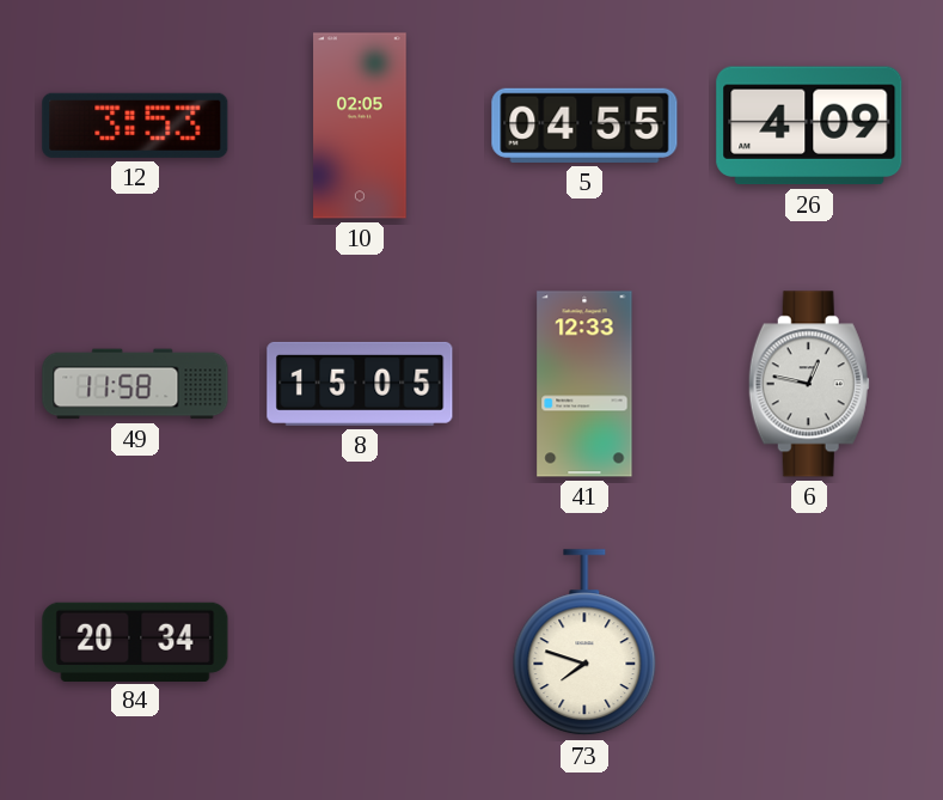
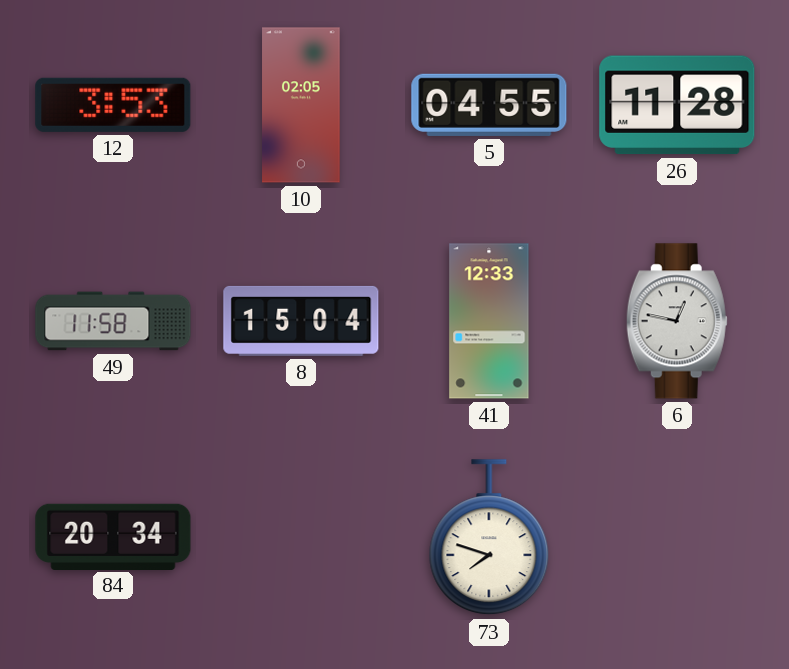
26: 4:09 -> 11:28 (677, 105)
8: 15:05 -> 15:04 (301, 321)
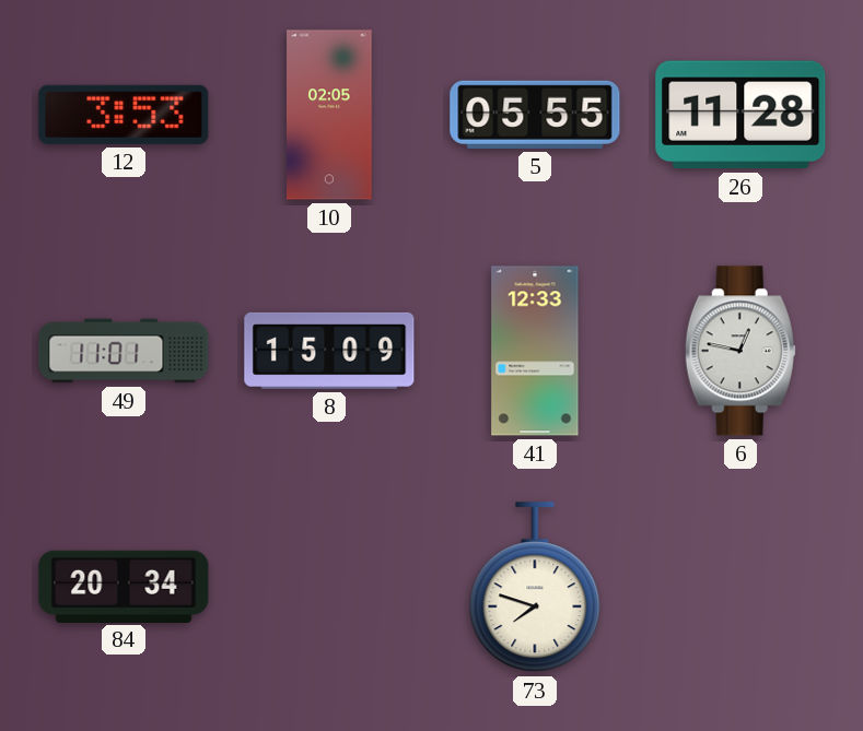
5: 04:55 -> 05:55 (535, 115)
49: 11:58 -> 11:01 (124, 351)
8: 15:04 -> 15:09 (329, 351)
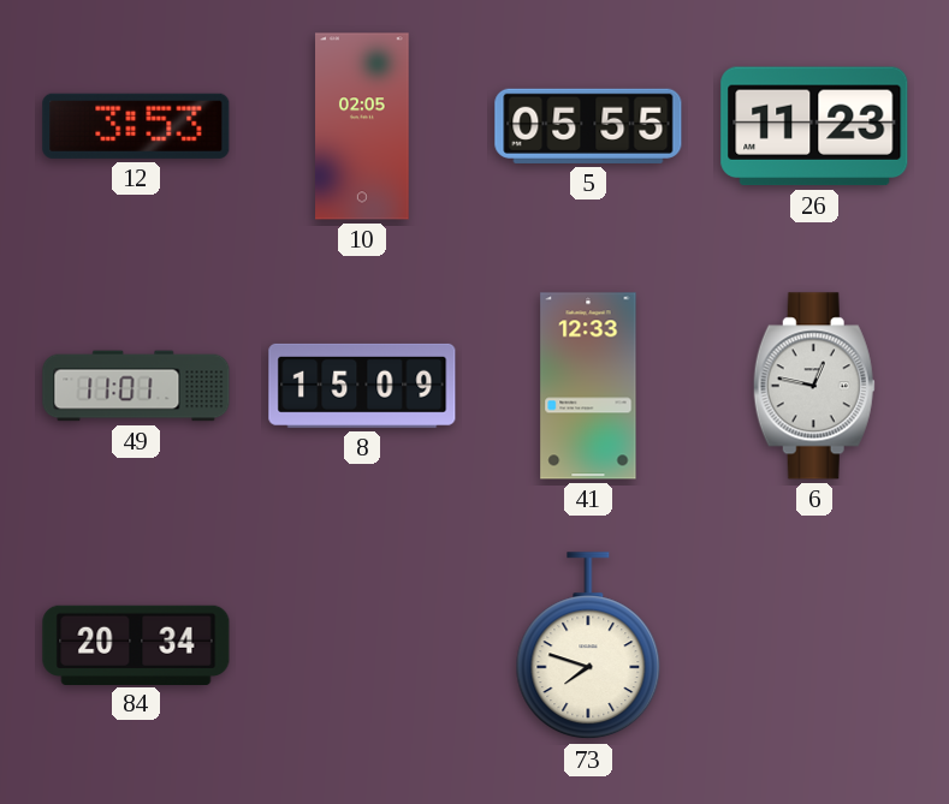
26: 11:28 -> 11:23 (814, 126)
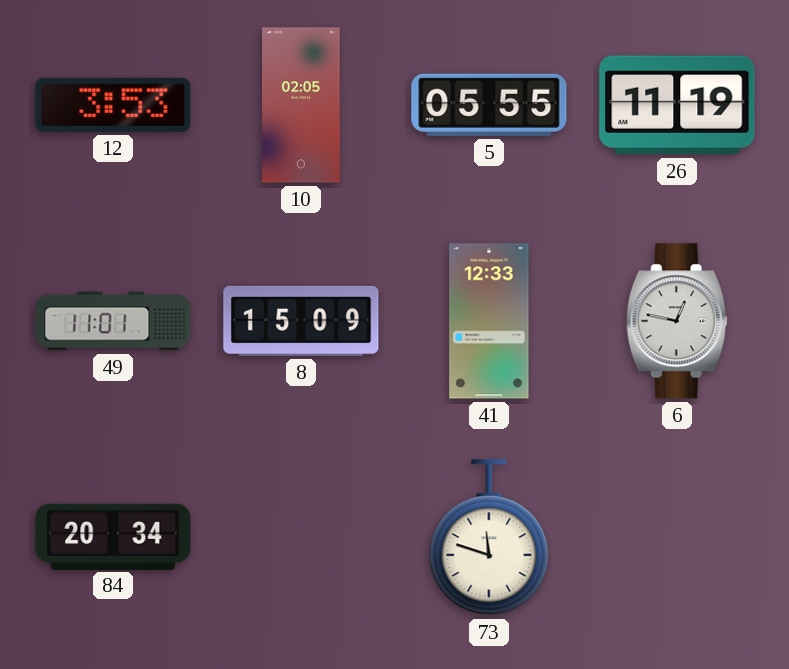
26: 11:23 -> 11:19 (677, 105)
73: 7:48 -> 11:48 (489, 538)
